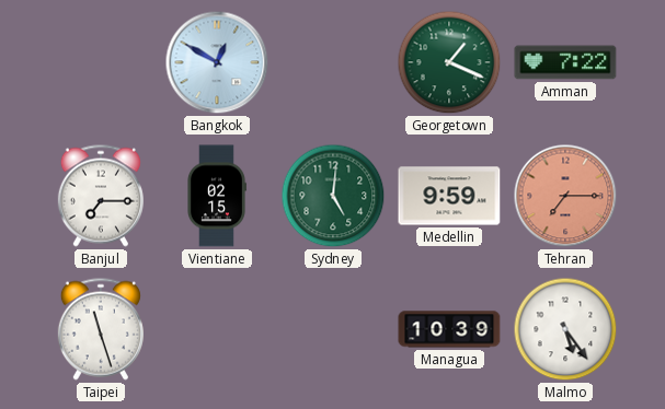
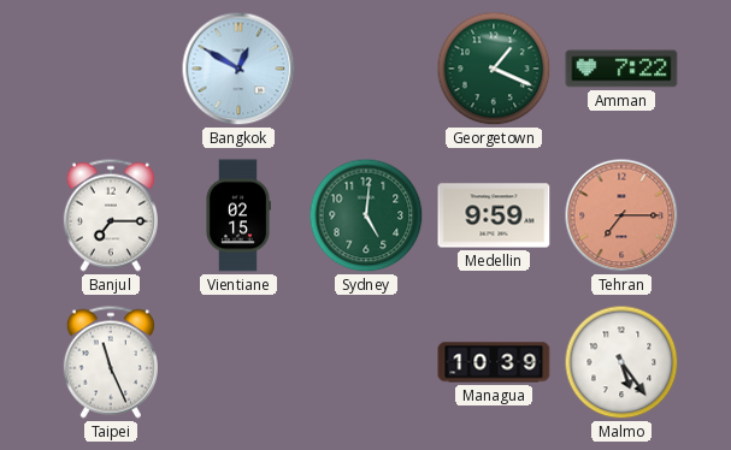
Taipei: 11:27 -> 11:26 (111, 362)
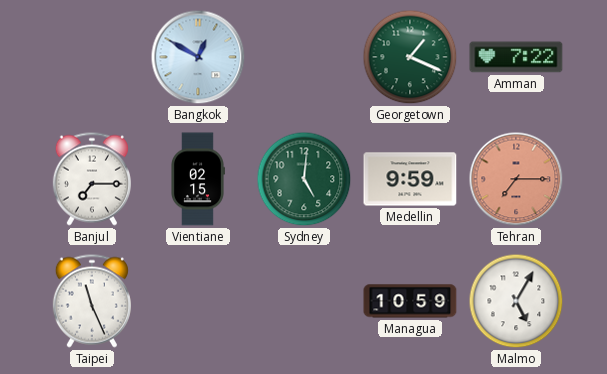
Managua: 10:39 -> 10:59 (410, 301)
Malmo: 5:24 -> 5:05 (516, 301)
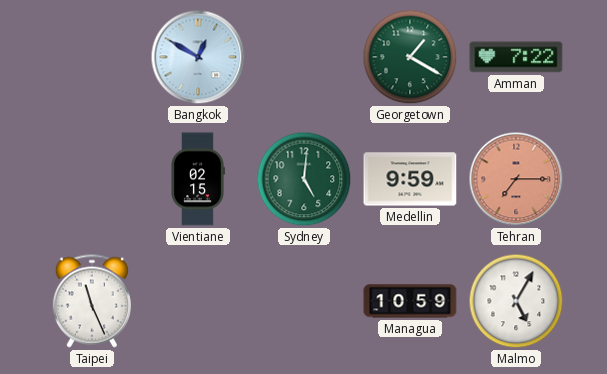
Georgetown: 1:19 -> 1:20 (410, 57)
Banjul: 7:15 -> none (92, 179)
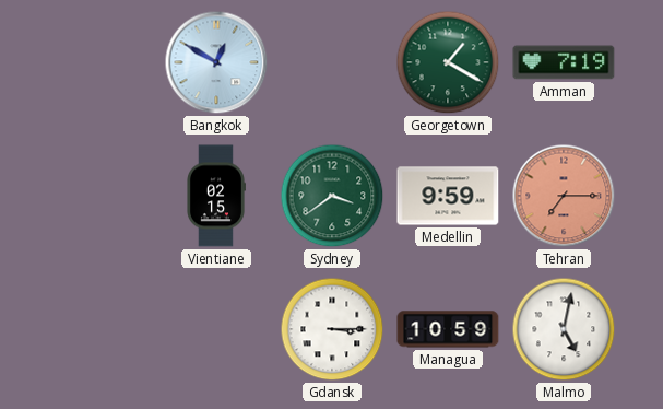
Amman: 7:22 -> 7:19 (564, 62)
Sydney: 5:01 -> 3:39 (332, 196)
Taipei: 11:26 -> none (92, 301)
Gdansk: none -> 3:15 (332, 329)
Malmo: 5:05 -> 5:02 (564, 329)
